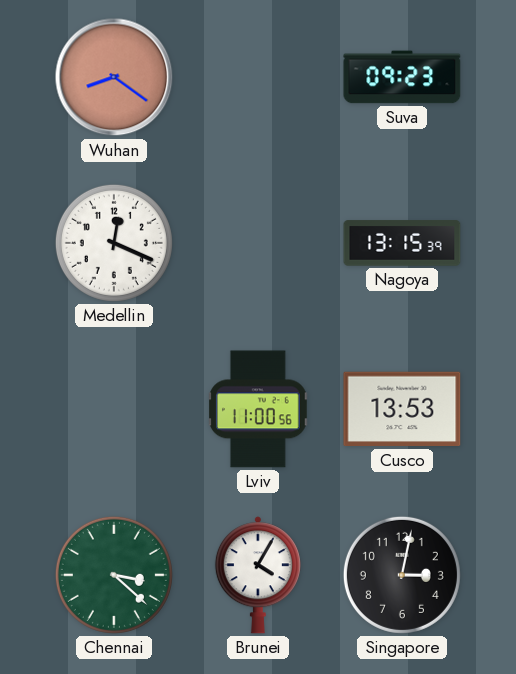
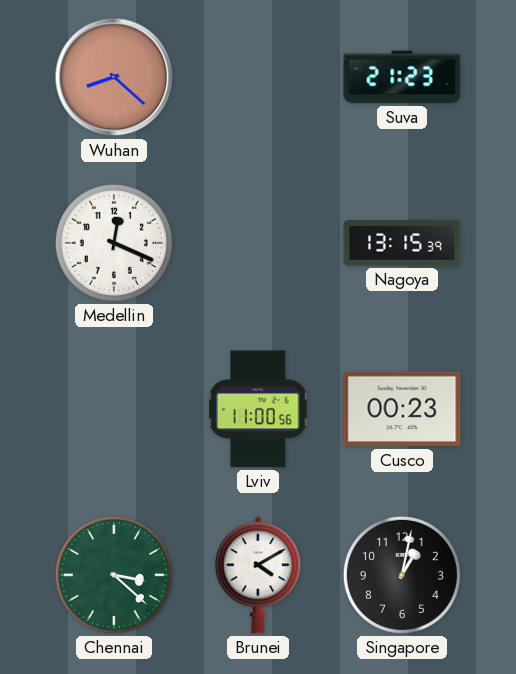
Wuhan: 8:21 -> 8:22 (114, 77)
Suva: 09:23 -> 21:23 (402, 77)
Cusco: 13:53 -> 00:23 (402, 409)
Brunei: 4:05 -> 4:10 (258, 575)
Singapore: 3:02 -> 1:02 (402, 575)
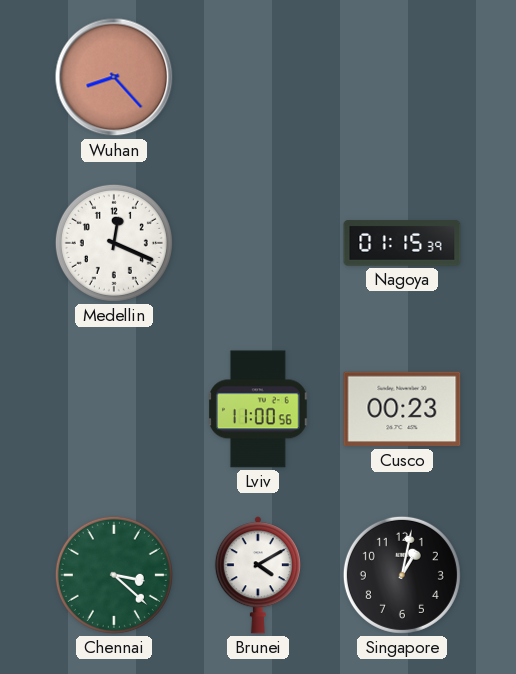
Wuhan: 8:22 -> 8:23 (114, 77)
Suva: 21:23 -> none (402, 77)
Nagoya: 13:15 -> 01:15 (402, 243)
